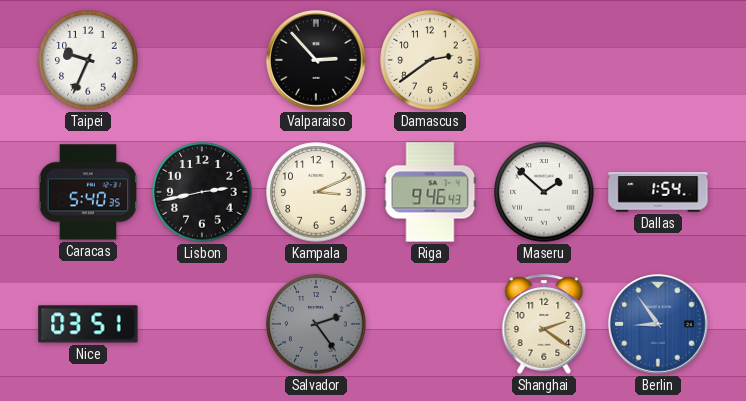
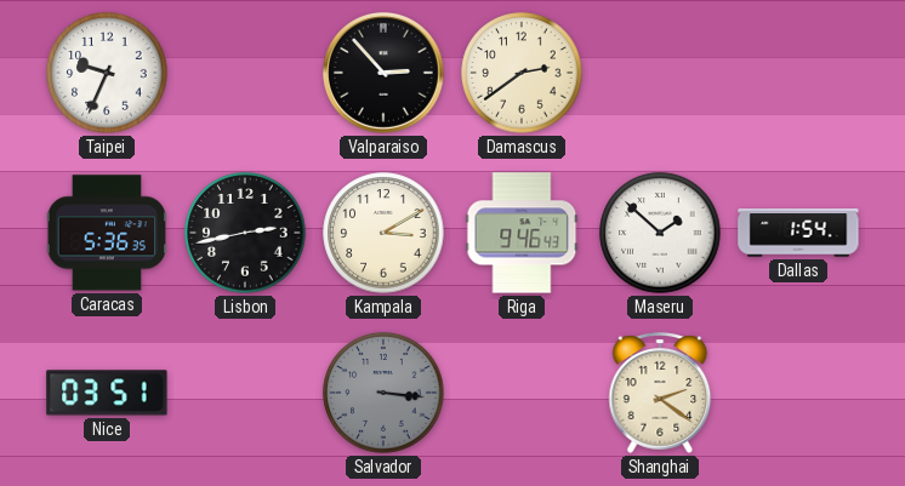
Caracas: 5:40 -> 5:36 (107, 233)
Kampala: 3:11 -> 3:10 (383, 233)
Salvador: 2:24 -> 3:16 (383, 393)
Berlin: 8:54 -> none (658, 324)
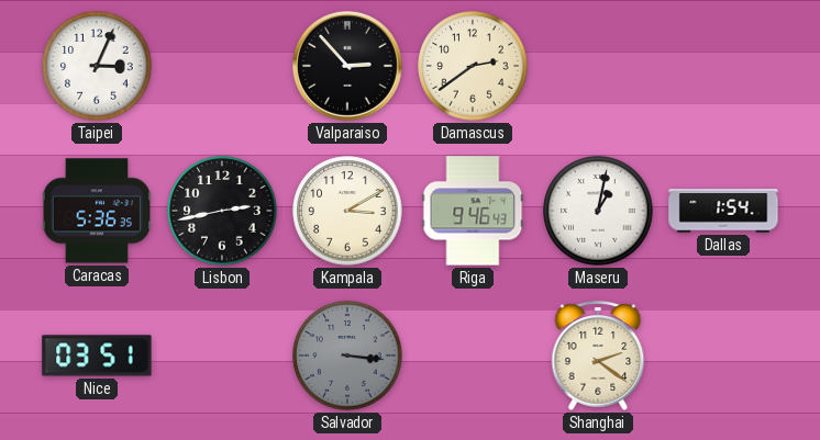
Taipei: 9:34 -> 3:04 (97, 66)
Maseru: 1:52 -> 1:02 (598, 211)
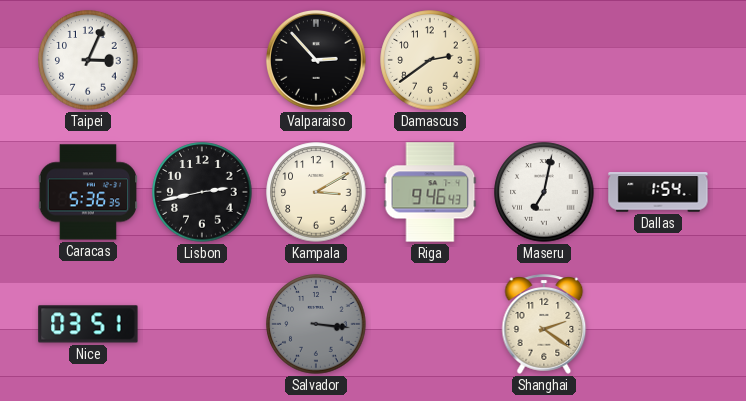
Maseru: 1:02 -> 7:02 (544, 192)
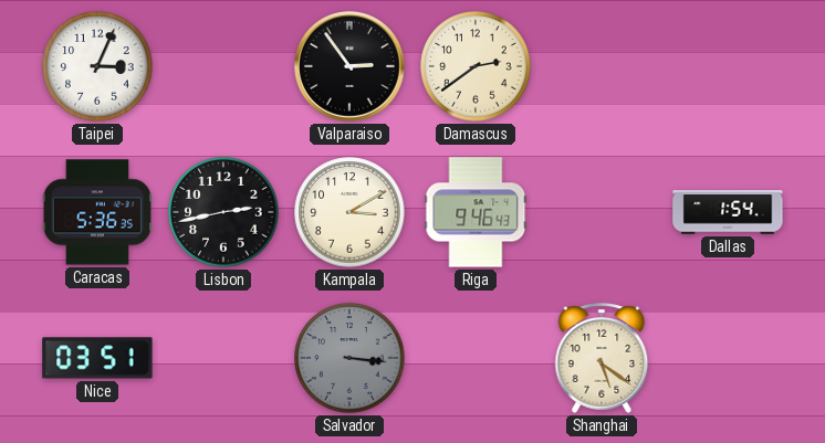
Valparaiso: 2:53 -> 2:54 (349, 66)
Maseru: 7:02 -> none (544, 192)
Shanghai: 2:21 -> 5:21 (602, 358)
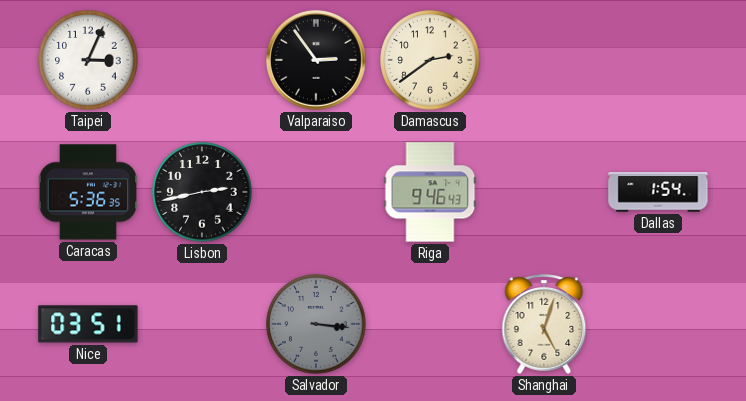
Kampala: 3:10 -> none (349, 212)
Shanghai: 5:21 -> 5:03 (544, 324)
